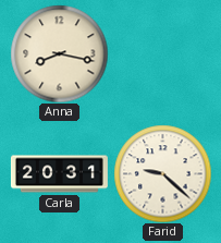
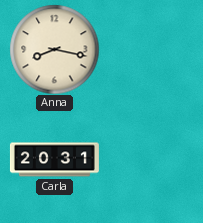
Farid: 9:22 -> none (162, 173)
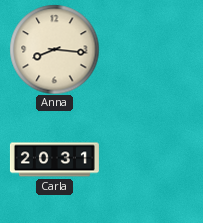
Anna: 8:17 -> 8:16 (54, 49)
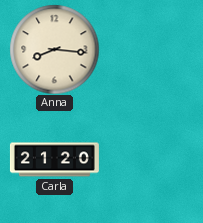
Carla: 20:31 -> 21:20 (54, 160)
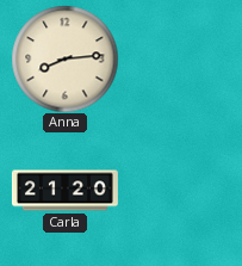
Anna: 8:16 -> 8:14 (64, 58)
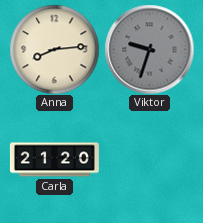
Viktor: none -> 9:33 (149, 49)
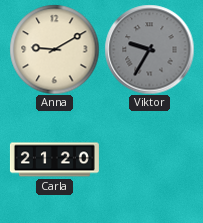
Anna: 8:14 -> 9:10 (54, 49)
Viktor: 9:33 -> 9:35 (149, 49)
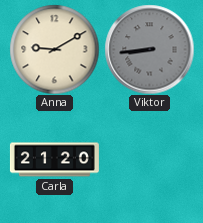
Viktor: 9:35 -> 8:44 (149, 49)
